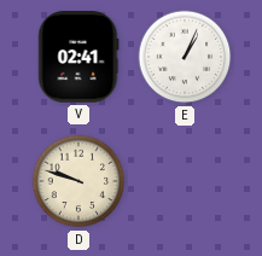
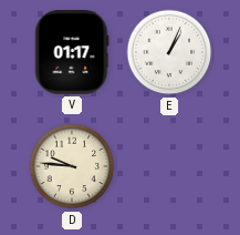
V: 02:41 -> 01:17 (72, 52)
D: 9:48 -> 9:46 (72, 166)
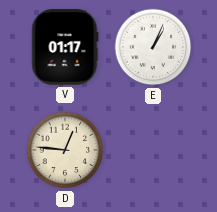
D: 9:46 -> 12:46 (65, 150)
